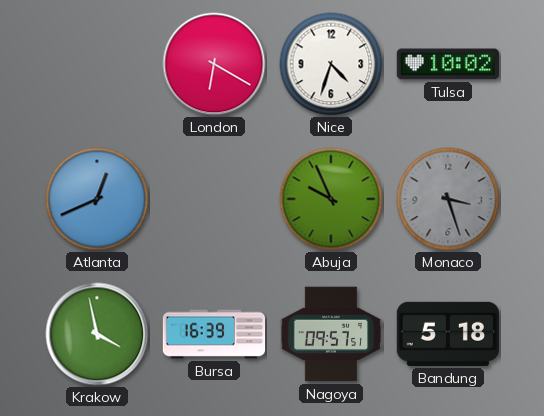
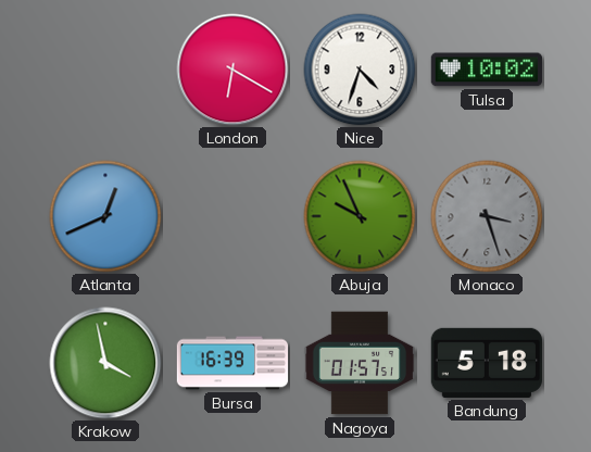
Nagoya: 09:57 -> 01:57 (359, 363)
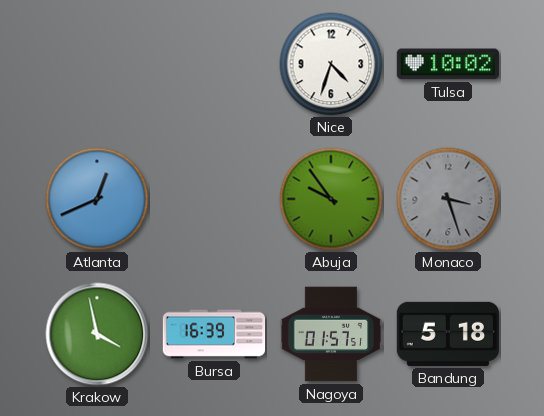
London: 6:20 -> none (232, 70)
Abuja: 9:56 -> 9:54 (331, 199)
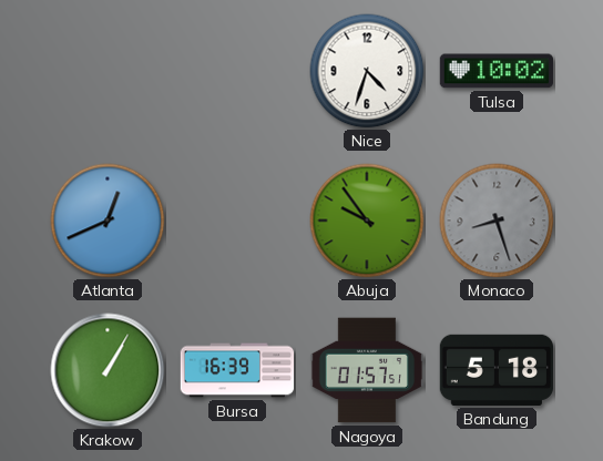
Monaco: 3:27 -> 8:27 (497, 221)
Krakow: 3:58 -> 1:05 (108, 370)
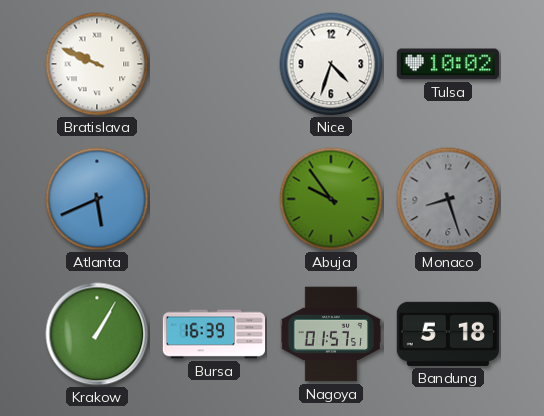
Bratislava: none -> 9:49 (97, 64)
Atlanta: 12:41 -> 5:41 (97, 199)
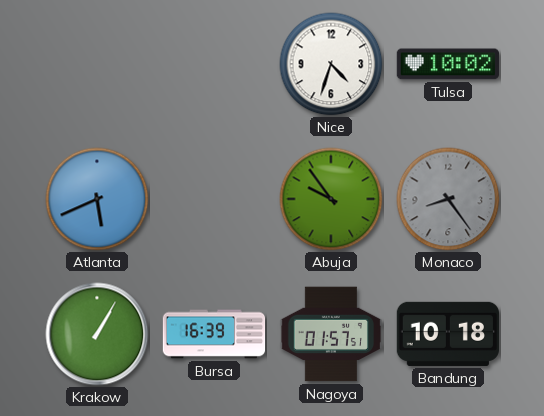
Bratislava: 9:49 -> none (97, 64)
Monaco: 8:27 -> 8:24 (448, 199)
Bandung: 5:18 -> 10:18 (447, 334)
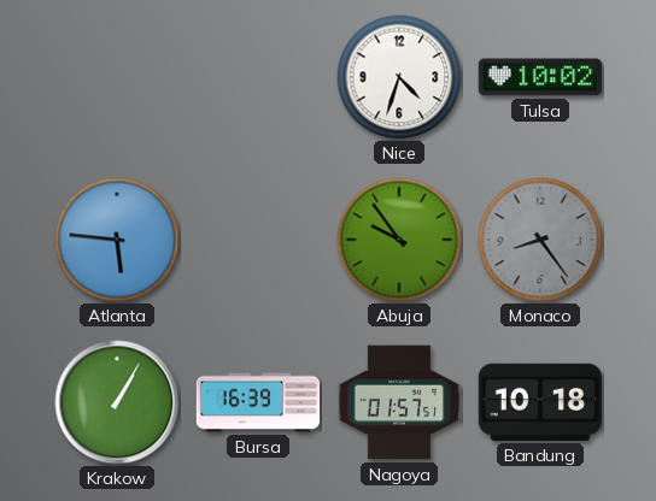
Atlanta: 5:41 -> 5:46 (117, 240)
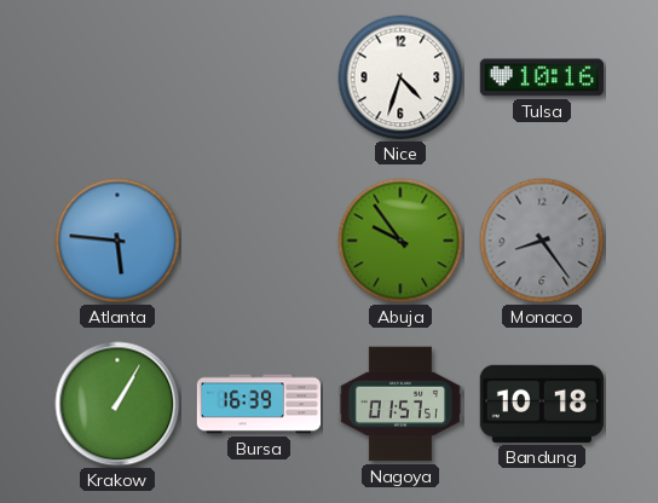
Tulsa: 10:02 -> 10:16 (542, 77)
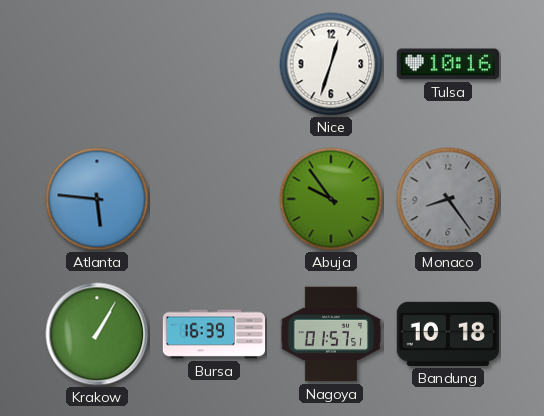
Nice: 4:33 -> 12:33 (331, 64)
